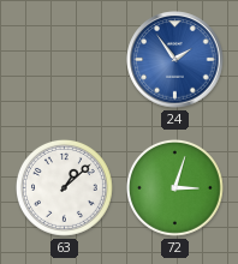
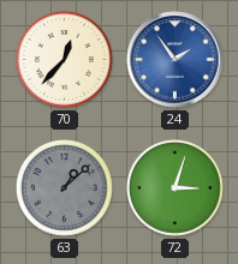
70: none -> 12:37 (64, 59)
63 dial: white -> grey (64, 187)
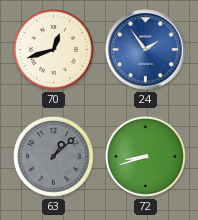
70: 12:37 -> 12:42 (53, 49)
72: 3:03 -> 8:42 (145, 156)
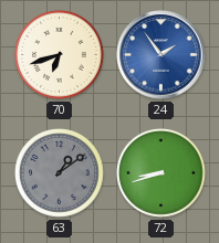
70: 12:42 -> 6:42 (59, 54)
63: 1:08 -> 1:09 (59, 172)
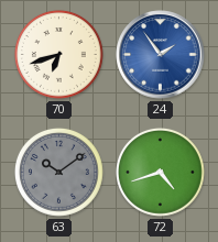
63: 1:09 -> 10:09 (58, 172)
72: 8:42 -> 4:42 (160, 172)
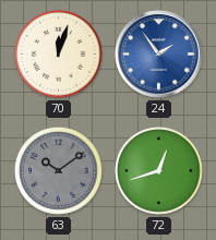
70: 6:42 -> 12:03 (58, 53)
72: 4:42 -> 12:42 (158, 170)
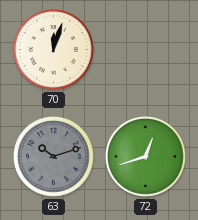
24: 1:54 -> none (159, 55)
63: 10:09 -> 10:12 (53, 156)
